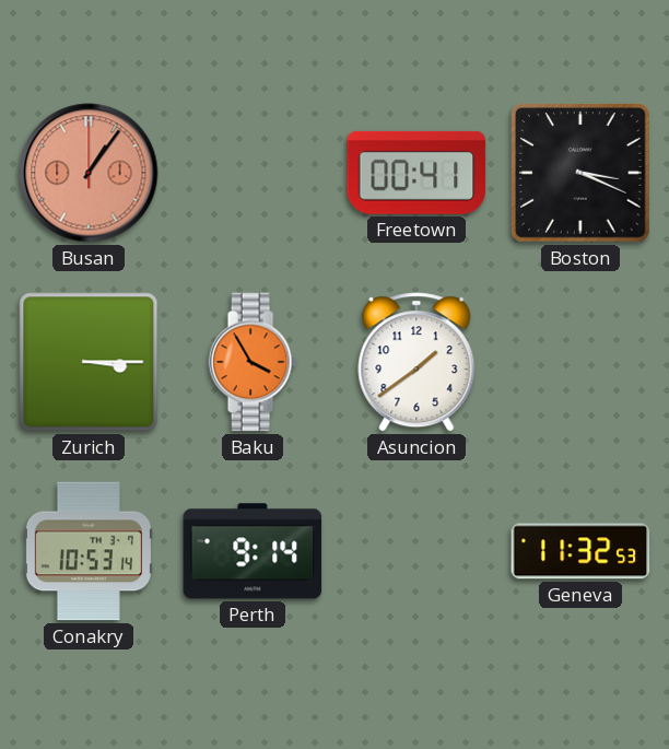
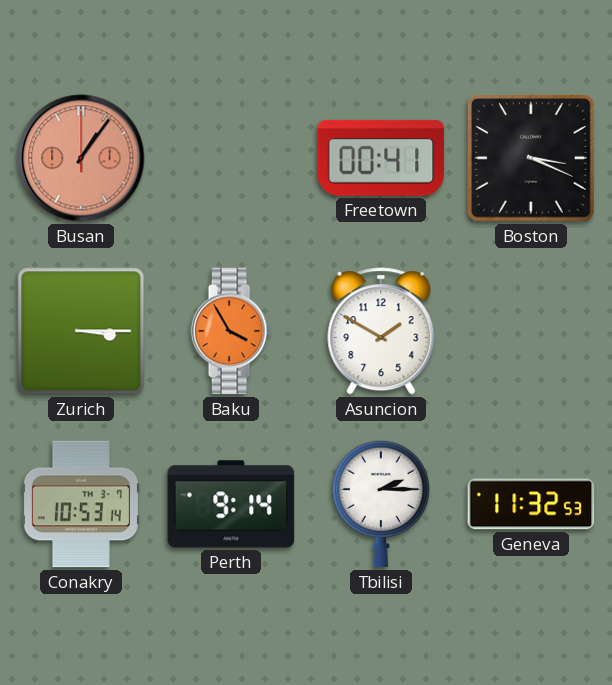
Asuncion: 1:39 -> 1:50 (381, 331)
Tbilisi: none -> 2:15 (380, 504)
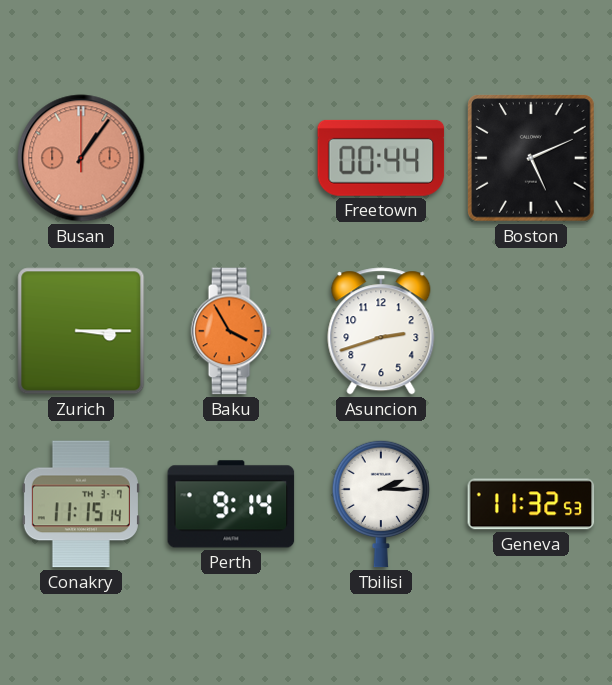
Freetown: 00:41 -> 00:44 (381, 158)
Boston: 3:19 -> 5:11 (532, 159)
Asuncion: 1:50 -> 2:42 (381, 331)
Conakry: 10:53 -> 11:15 (81, 504)
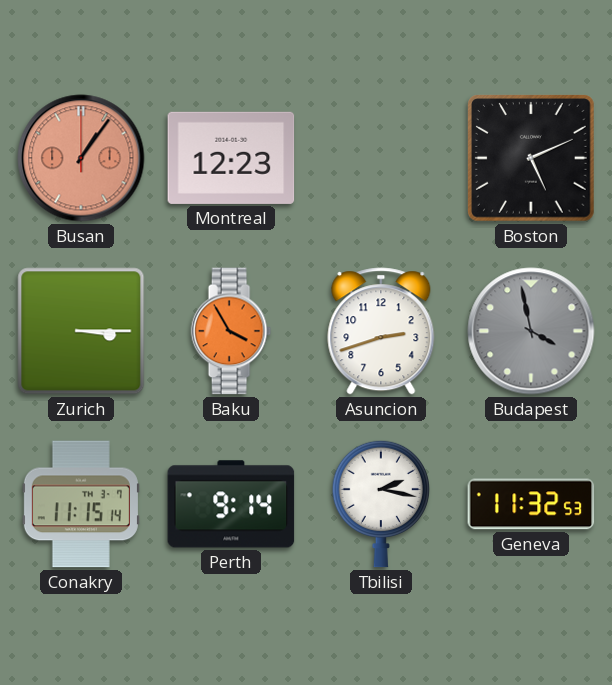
Montreal: none -> 12:23 (231, 158)
Freetown: 00:44 -> none (381, 158)
Budapest: none -> 3:58 (531, 331)
Tbilisi: 2:15 -> 2:17 (380, 504)
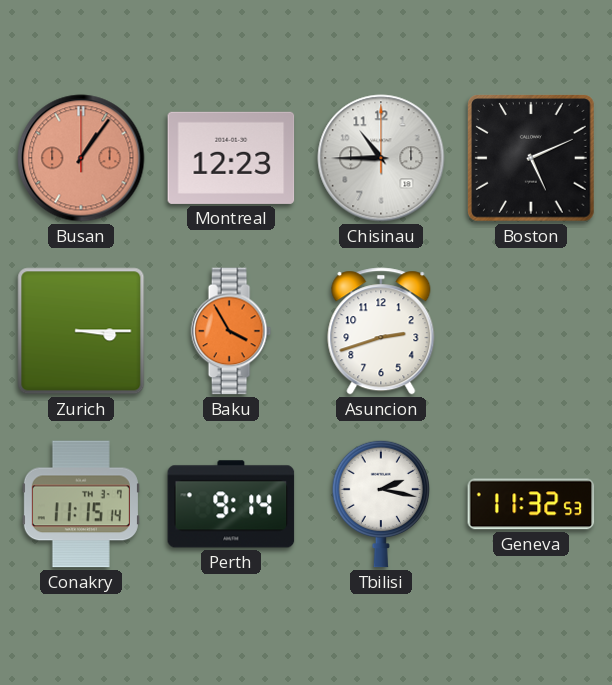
Chisinau: none -> 10:45 (381, 158)
Budapest: 3:58 -> none (531, 331)
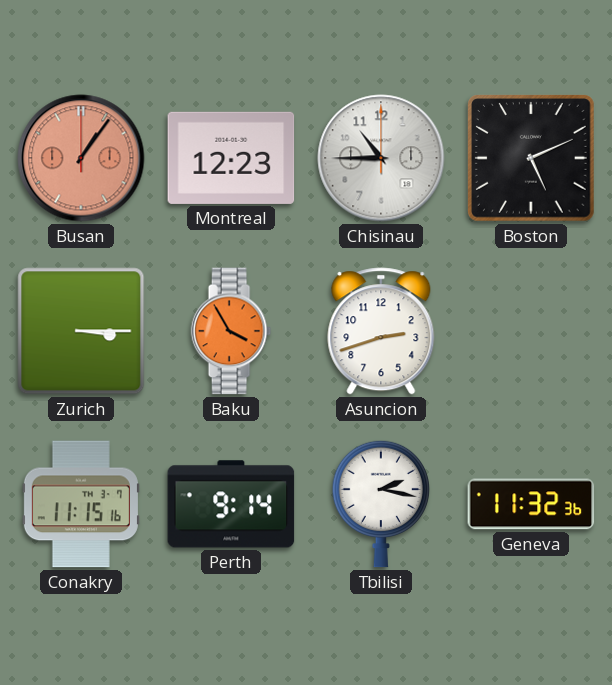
Conakry: 11:15:14 -> 11:15:16 (81, 504)
Geneva: 11:32:53 -> 11:32:36 (531, 504)
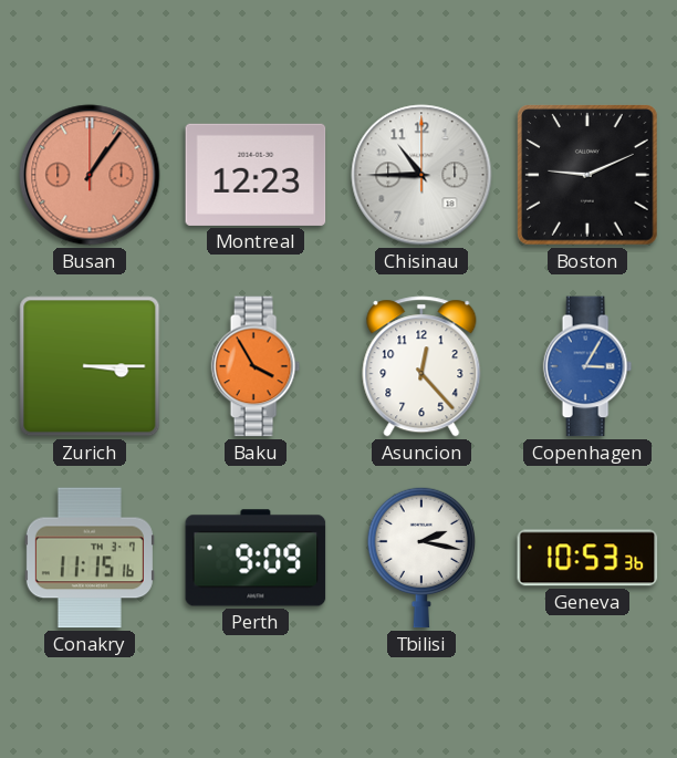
Boston: 5:11 -> 9:11 (589, 176)
Asuncion: 2:42 -> 12:23 (421, 366)
Copenhagen: none -> 3:05 (587, 366)
Perth: 9:14 -> 9:09 (256, 558)
Geneva: 11:32 -> 10:53 (587, 558)
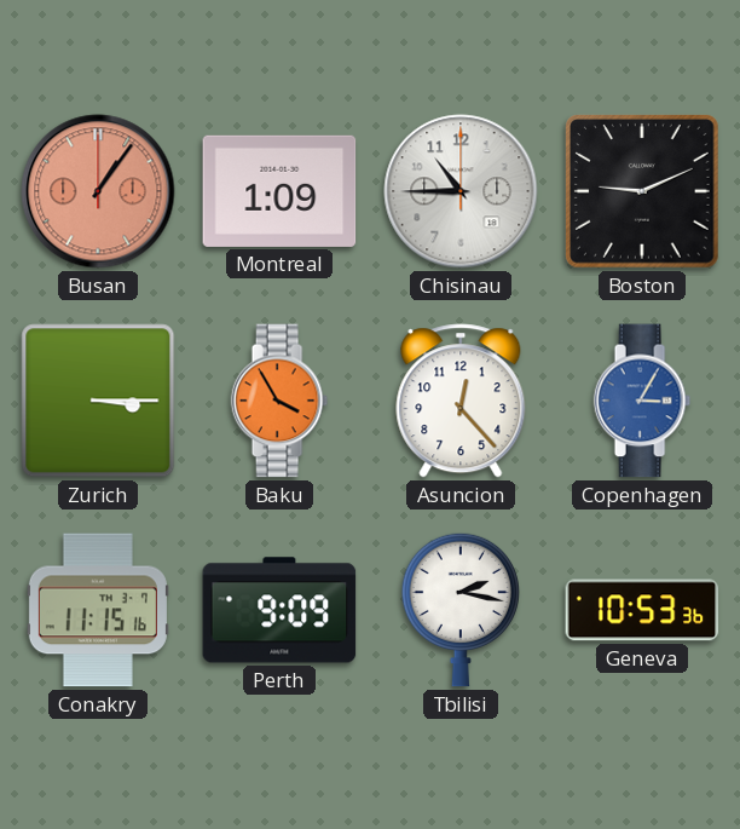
Montreal: 12:23 -> 1:09 (279, 191)
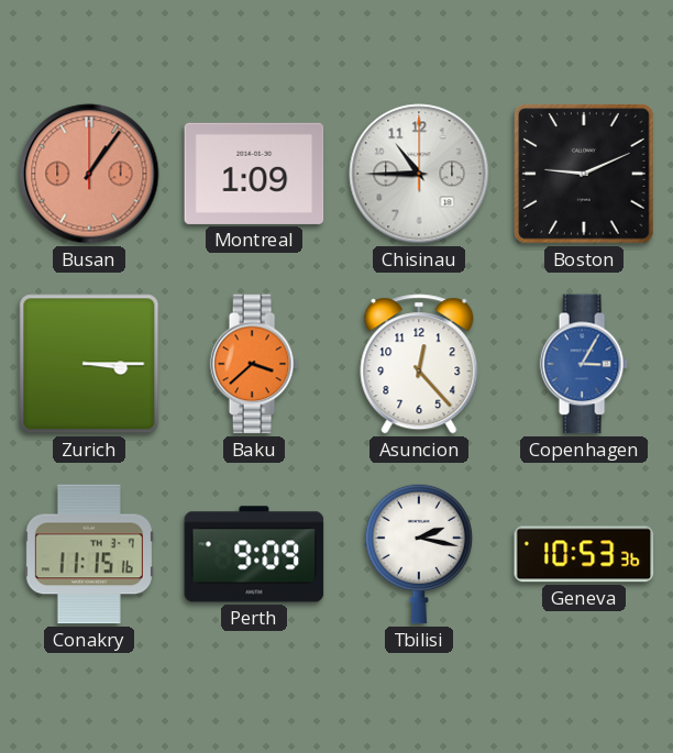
Baku: 3:55 -> 3:38 (254, 364)
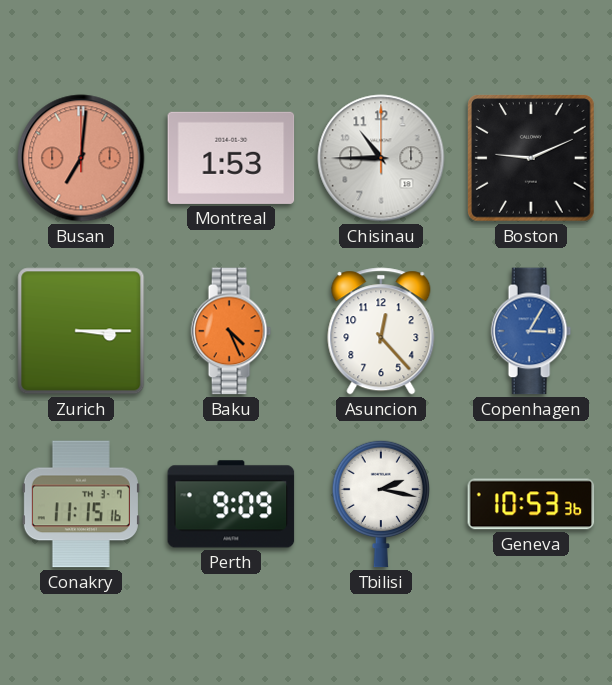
Busan: 1:06 -> 7:01 (81, 158)
Montreal: 1:09 -> 1:53 (231, 158)
Baku: 3:38 -> 4:26 (231, 331)
